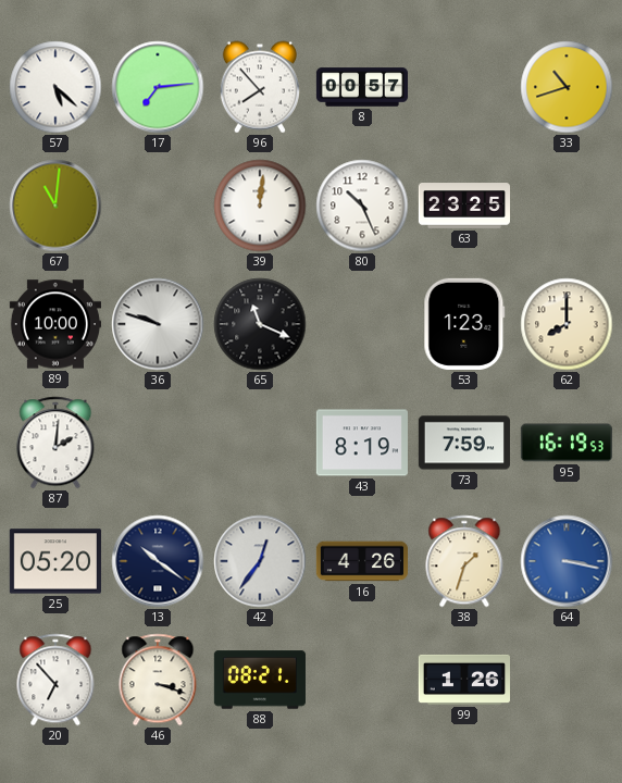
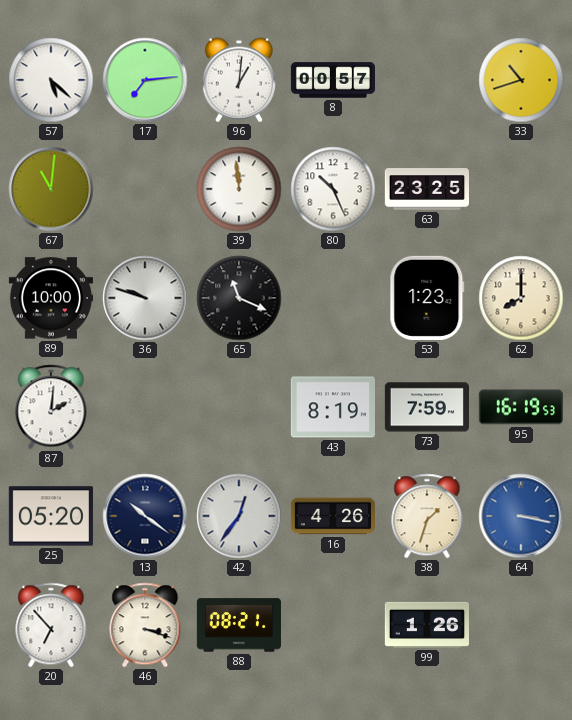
96: 7:53 -> 1:01 (239, 80)
39: 12:01 -> 11:59 (239, 189)
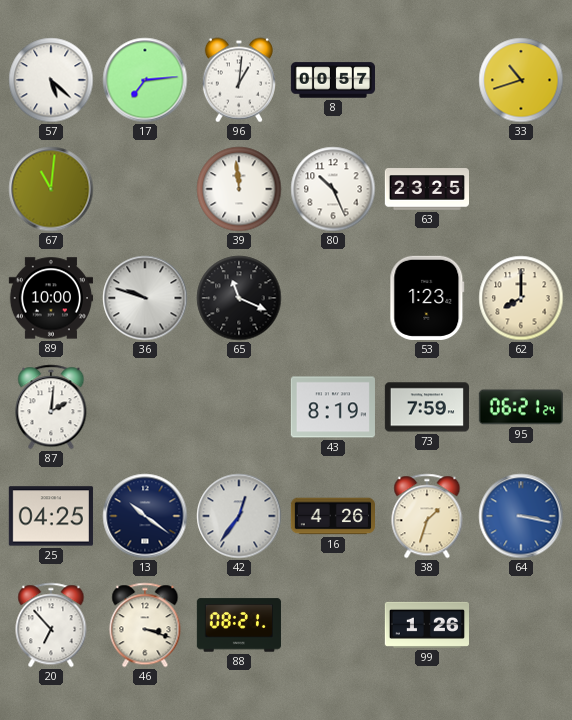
95: 16:19 -> 06:21 (521, 407)
25: 05:20 -> 04:25 (51, 516)
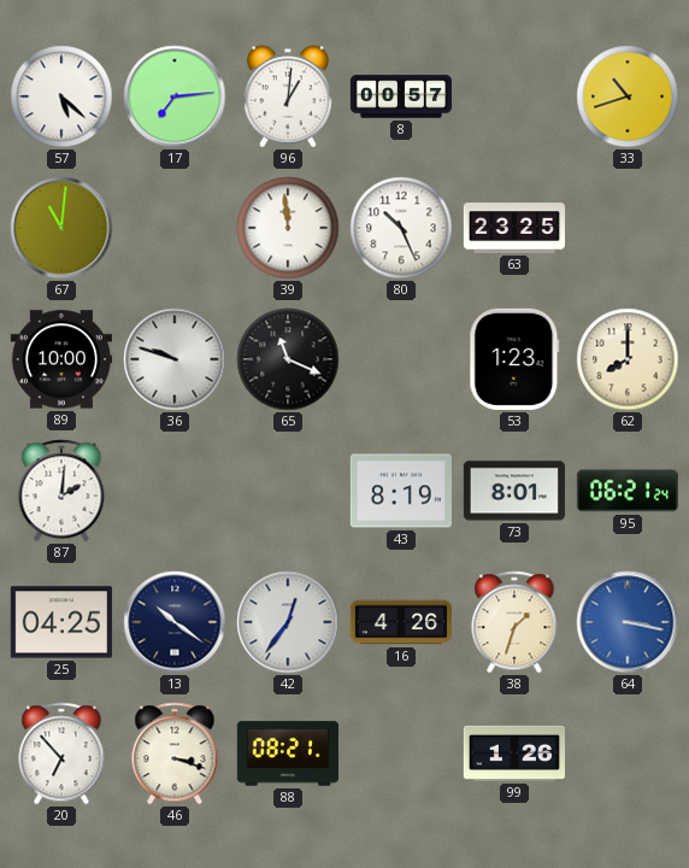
73: 7:59 -> 8:01 (514, 491)
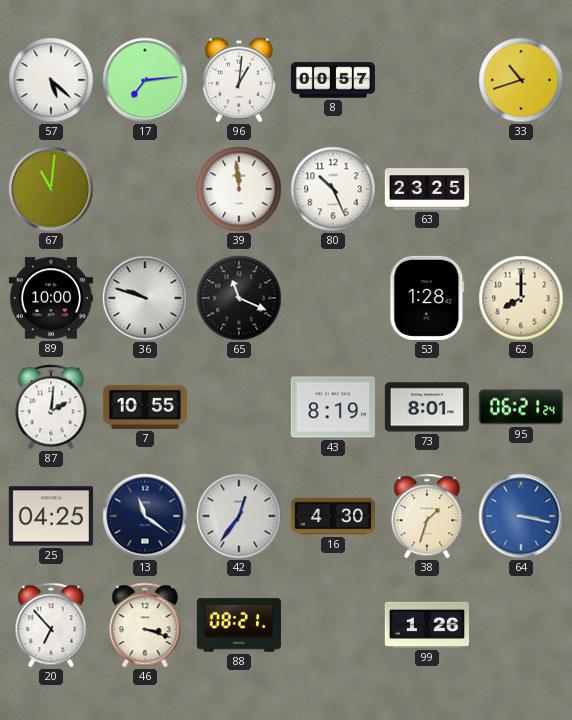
53: 1:23 -> 1:28 (427, 298)
7: none -> 10:55 (145, 407)
13: 10:21 -> 11:21 (145, 516)
16: 4:26 -> 4:30 (332, 516)
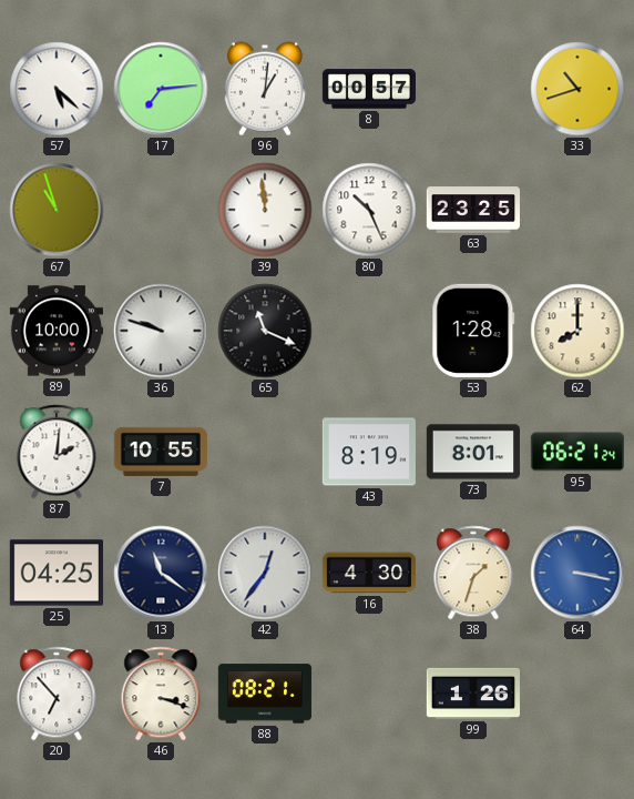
67: 11:01 -> 10:57 (57, 210)
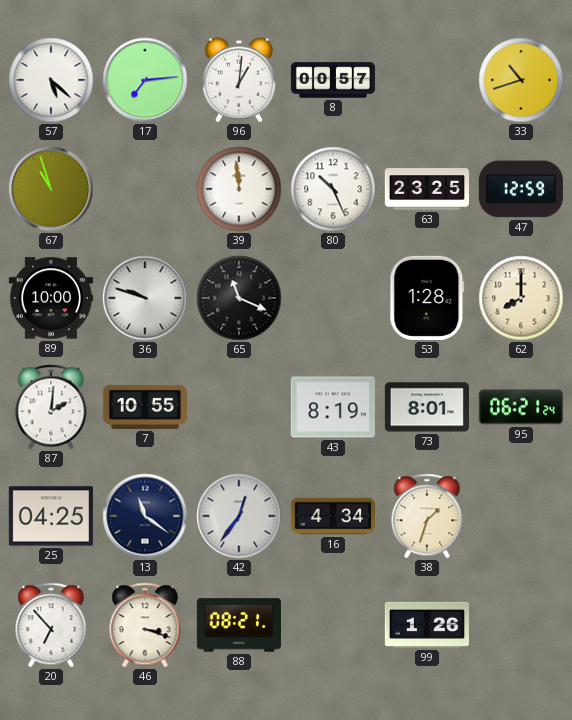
47: none -> 12:59 (521, 189)
16: 4:30 -> 4:34 (332, 516)
64: 3:17 -> none (577, 573)
